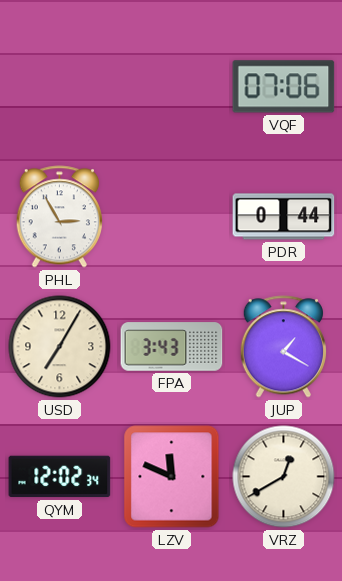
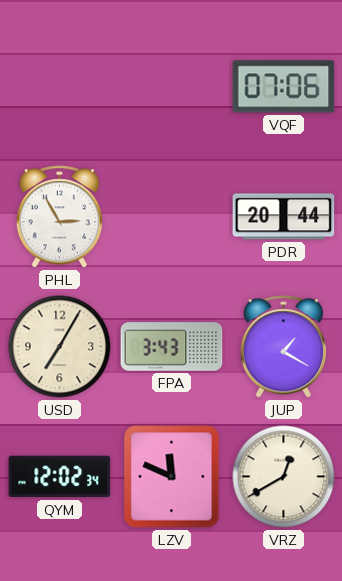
PDR: 0:44 -> 20:44 (284, 217)
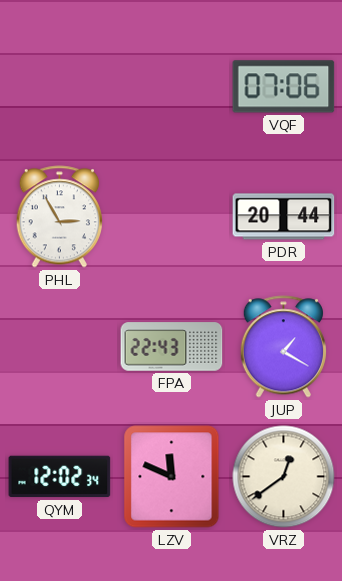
USD: 7:05 -> none (60, 347)
FPA: 3:43 -> 22:43 (172, 347)
VRZ: 12:40 -> 12:39 (284, 477)
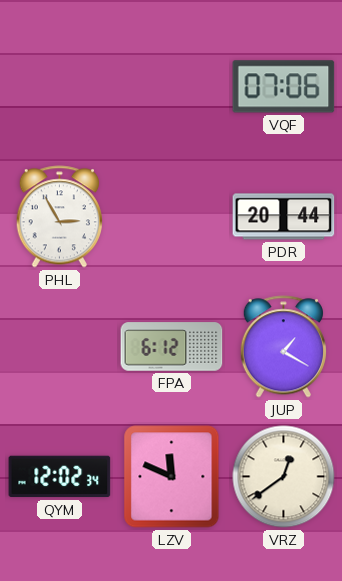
FPA: 22:43 -> 6:12 (172, 347)
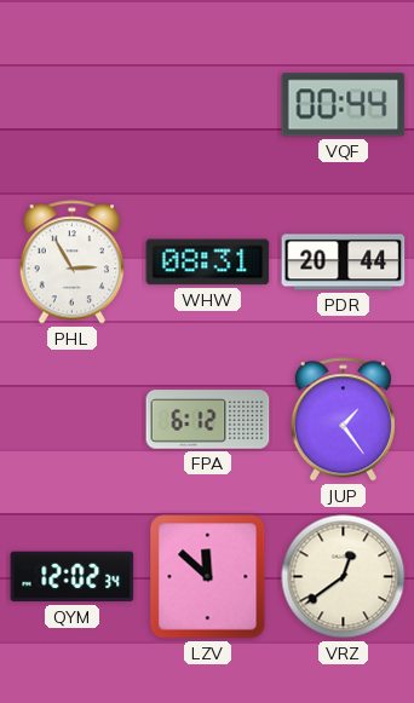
VQF: 07:06 -> 00:44 (344, 105)
WHW: none -> 08:31 (208, 263)
JUP: 1:20 -> 1:24 (343, 420)
LZV: 11:49 -> 11:52 (208, 577)
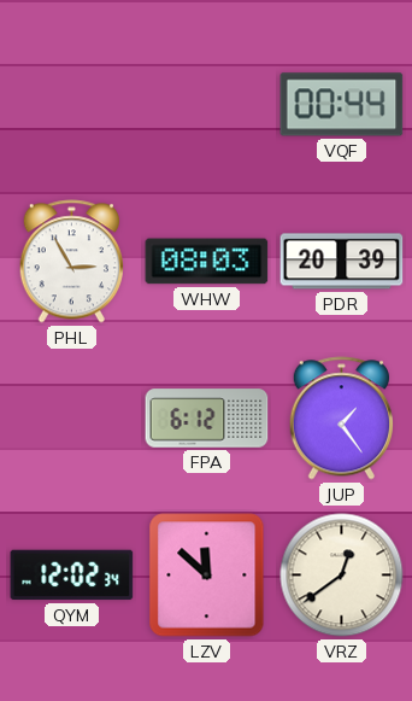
WHW: 08:31 -> 08:03 (207, 262)
PDR: 20:44 -> 20:39 (342, 262)
